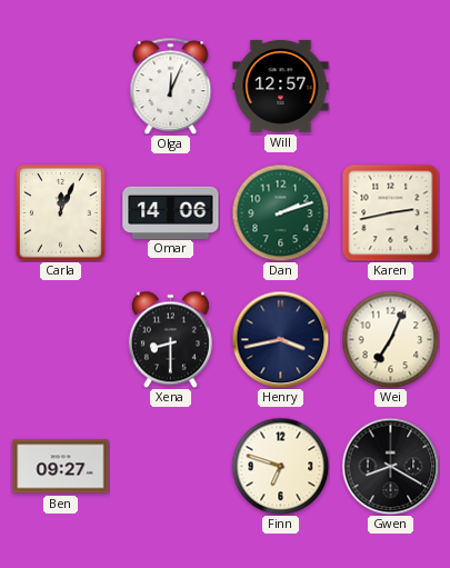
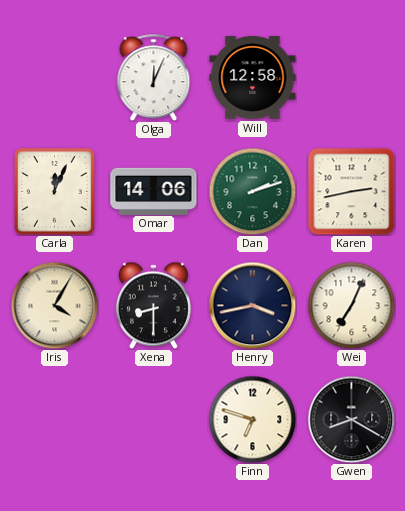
Will: 12:57 -> 12:58 (253, 77)
Iris: none -> 4:05 (54, 305)
Ben: 09:27 -> none (61, 467)
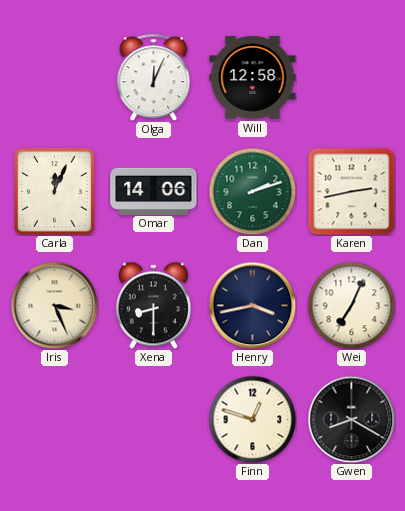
Iris: 4:05 -> 3:26 (54, 305)
Finn: 6:48 -> 12:48 (252, 419)
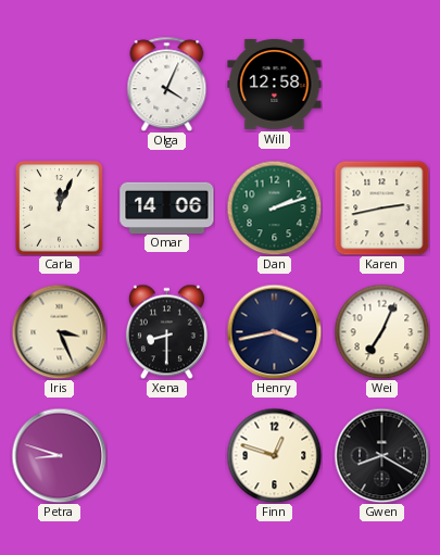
Olga: 12:04 -> 4:04 (167, 84)
Petra: none -> 8:48 (59, 455)
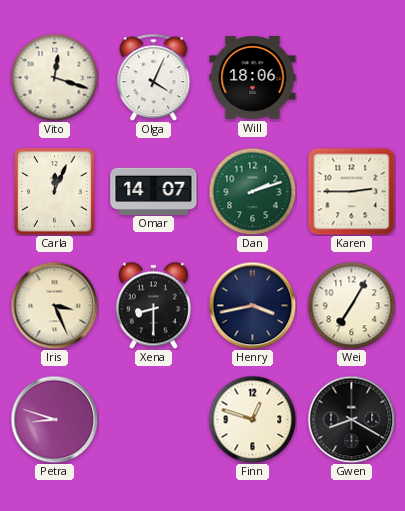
Vito: none -> 12:18 (54, 77)
Will: 12:58 -> 18:06 (253, 77)
Omar: 14:06 -> 14:07 (154, 191)
Karen: 2:43 -> 2:45 (351, 191)
Wei: 7:04 -> 7:05 (351, 305)
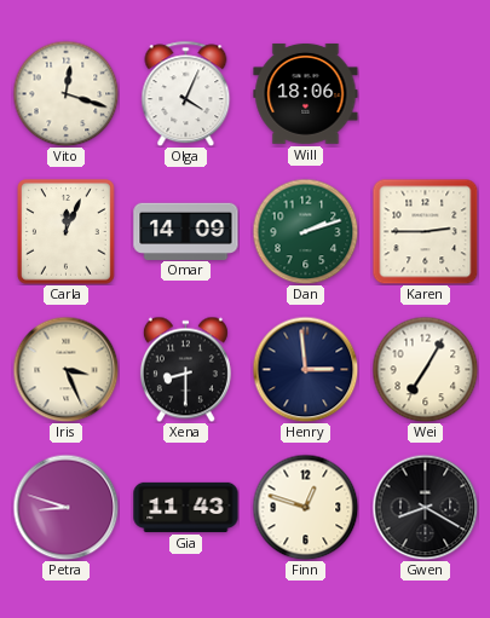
Omar: 14:07 -> 14:09 (186, 231)
Henry: 3:43 -> 2:59 (305, 369)
Gia: none -> 11:43 (186, 507)
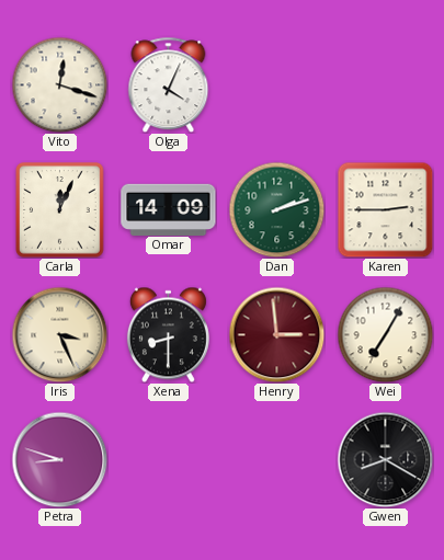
Will: 18:06 -> none (306, 93)
Henry dial: navy -> burgundy (276, 334)
Gia: 11:43 -> none (186, 507)
Finn: 12:48 -> none (305, 507)
